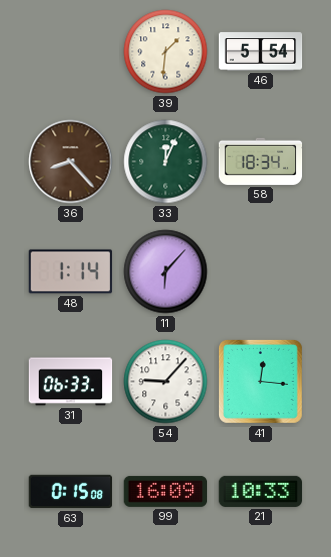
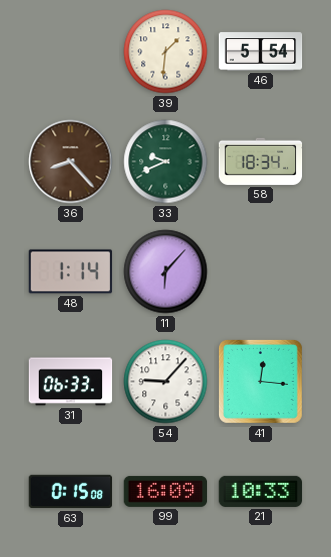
33: 12:04 -> 9:41 (166, 162)
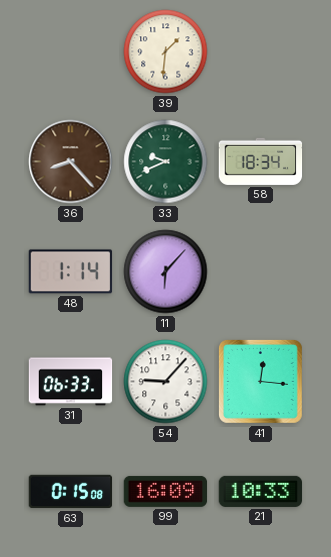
46: 5:54 -> none (261, 52)
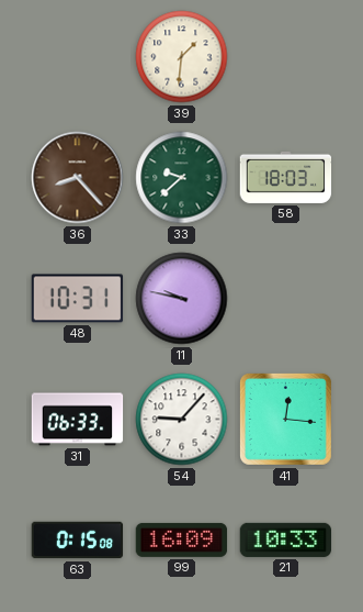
33: 9:41 -> 9:38 (182, 178)
58: 18:34 -> 18:03 (286, 177)
48: 1:14 -> 10:31 (78, 299)
11: 6:07 -> 9:47 (182, 299)
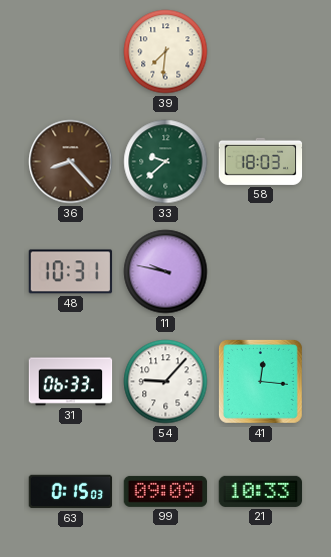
39: 1:31 -> 7:31 (166, 52)
63: 0:15:08 -> 0:15:03 (71, 492)
99: 16:09 -> 09:09 (166, 491)
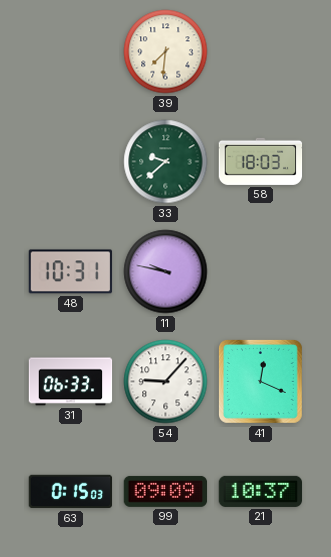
36: 8:23 -> none (71, 162)
41: 12:16 -> 12:19 (260, 381)
21: 10:33 -> 10:37 (261, 491)
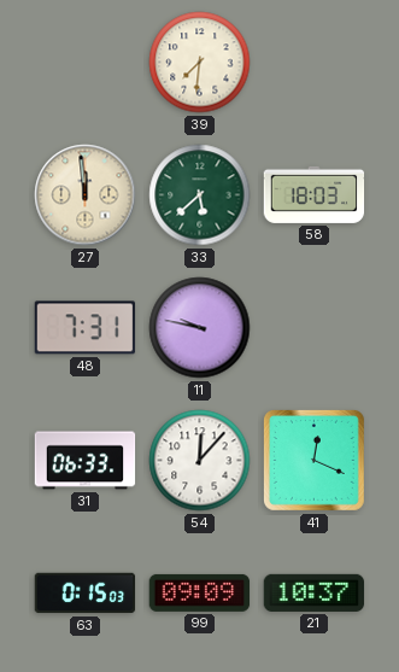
27: none -> 11:59 (86, 195)
33: 9:38 -> 5:38 (200, 195)
48: 10:31 -> 7:31 (86, 328)
54: 9:07 -> 12:07 (200, 461)
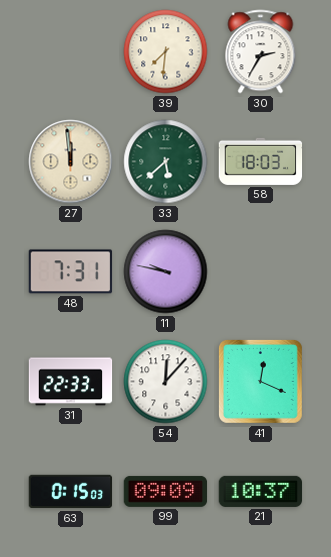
30: none -> 2:35 (261, 52)
31: 06:33 -> 22:33 (71, 382)
